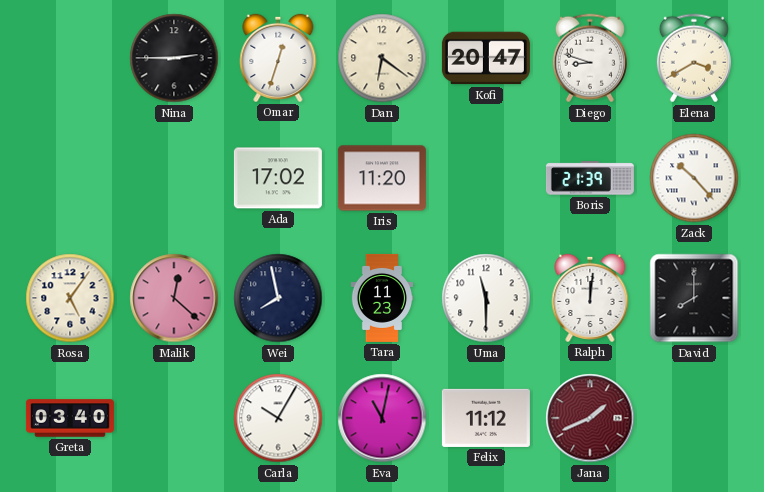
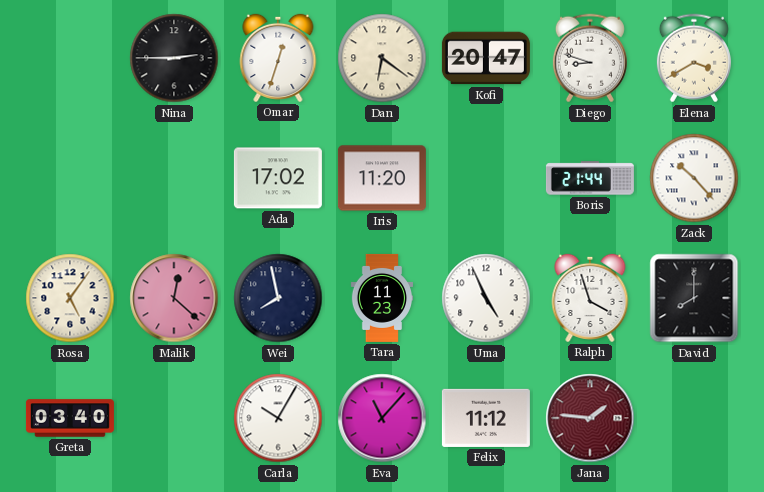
Boris: 21:39 -> 21:44 (590, 178)
Uma: 11:30 -> 4:56 (486, 298)
Ralph: 12:01 -> 3:57 (590, 298)
Eva: 11:02 -> 11:07 (382, 418)
Jana: 1:41 -> 1:46 (590, 418)
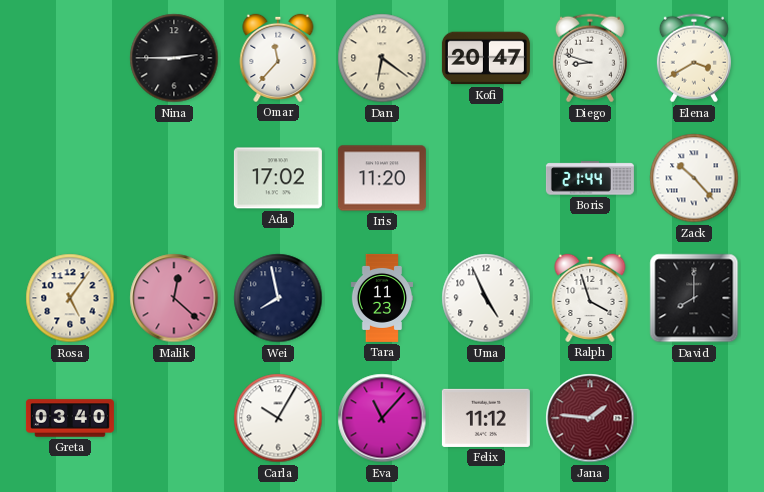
Omar: 12:33 -> 11:37 (278, 58)
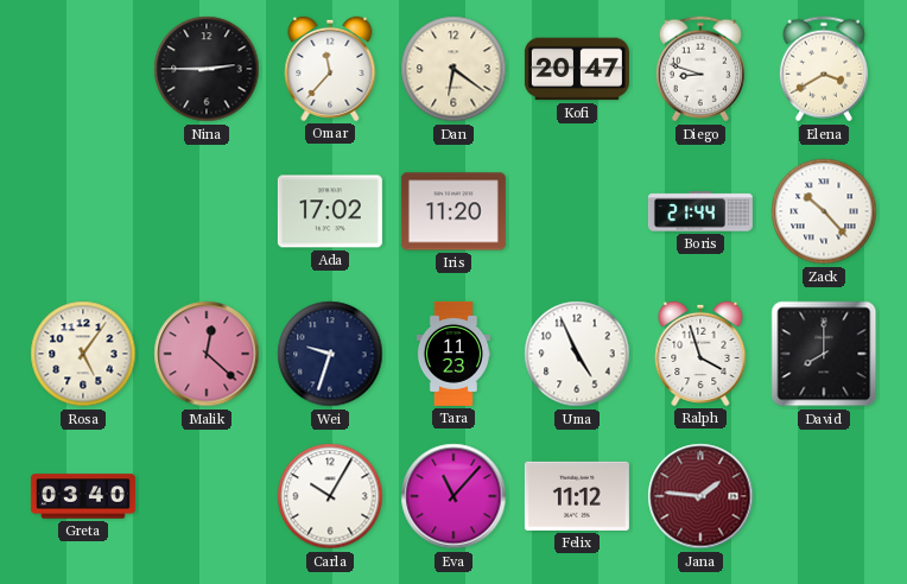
Wei: 7:58 -> 9:33 (330, 354)
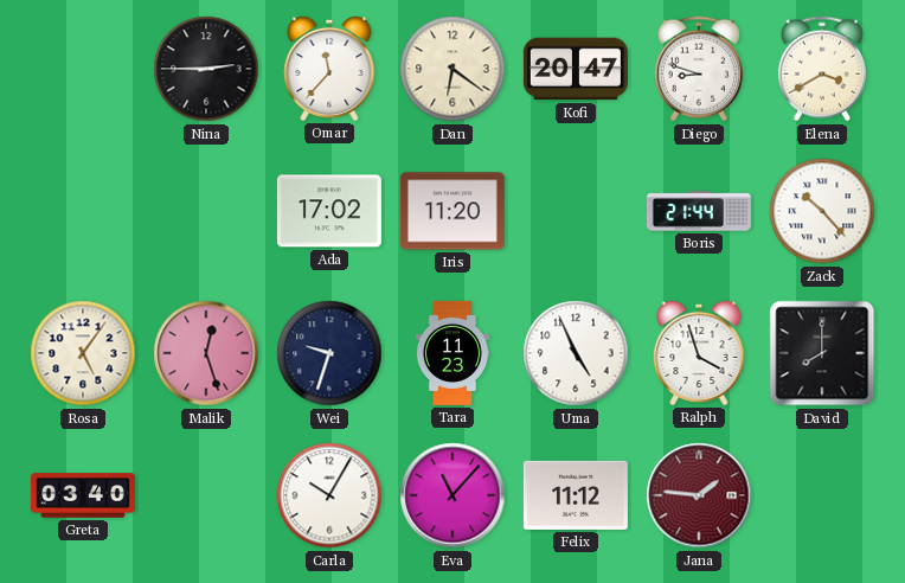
Malik: 12:22 -> 12:27 (206, 353)
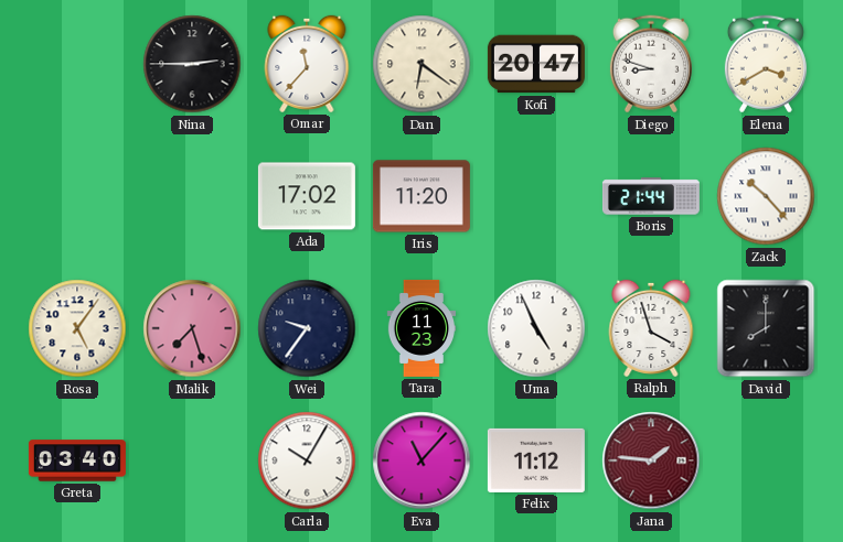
Malik: 12:27 -> 7:27 (192, 328)
Wei: 9:33 -> 9:36 (307, 328)
